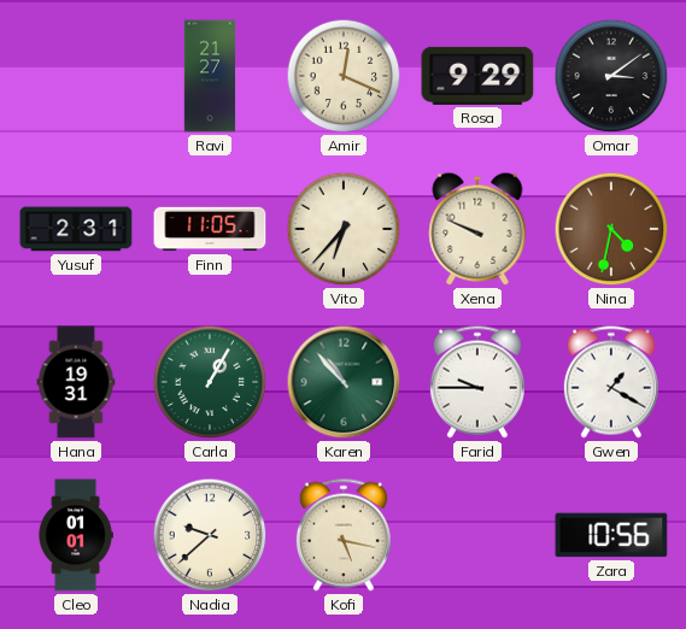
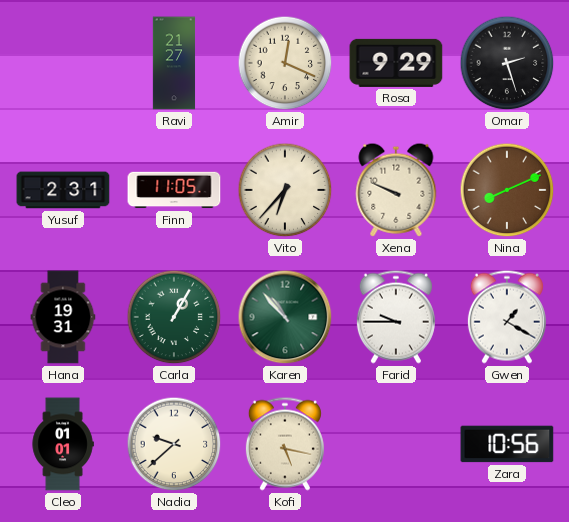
Omar: 3:09 -> 2:27 (507, 63)
Nina: 4:32 -> 8:11 (507, 190)
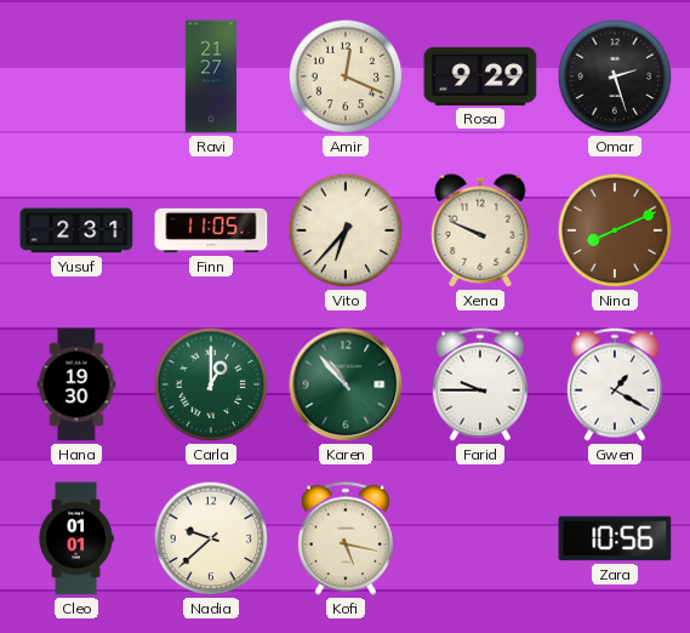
Hana: 19:31 -> 19:30 (76, 384)
Carla: 1:05 -> 1:00 (211, 384)
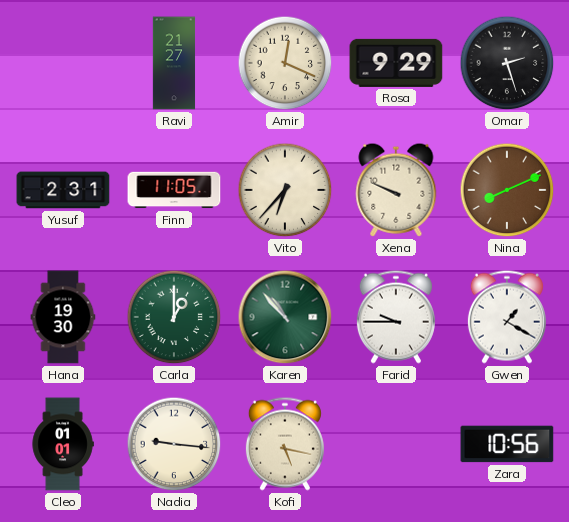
Nadia: 9:38 -> 9:16 (174, 444)
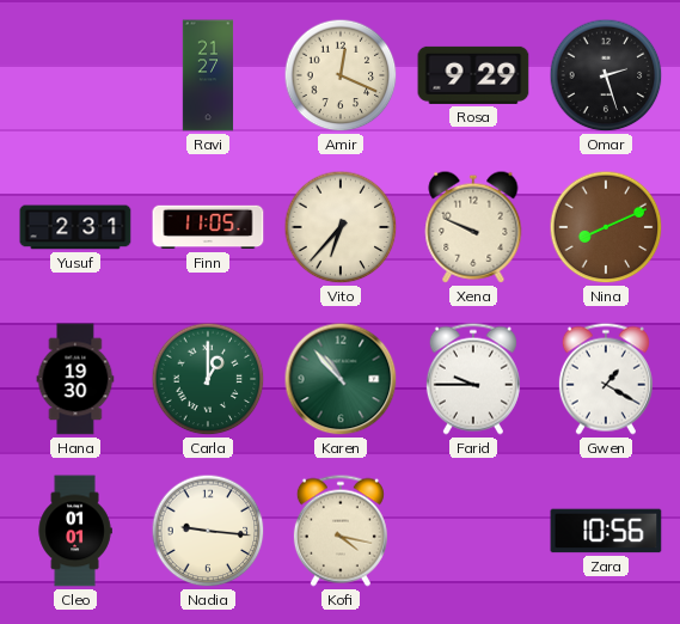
Kofi: 5:17 -> 4:17 (341, 531)
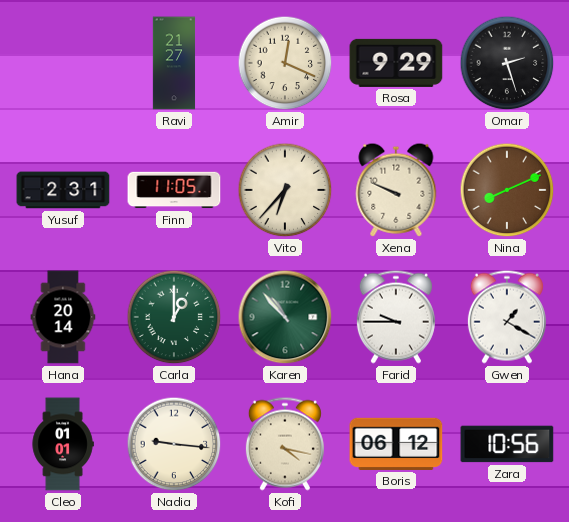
Hana: 19:30 -> 20:14 (63, 317)
Boris: none -> 06:12 (396, 444)
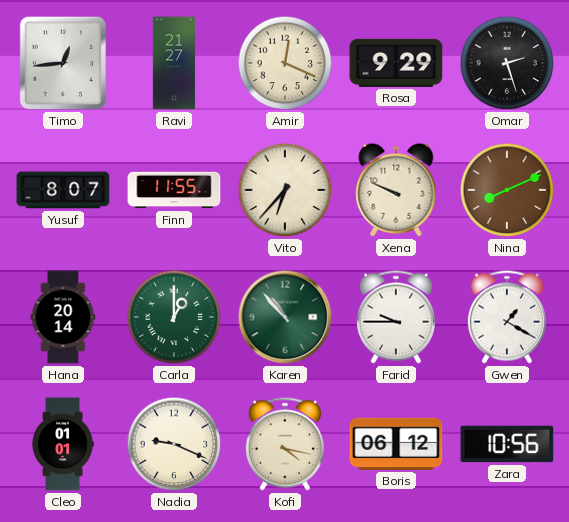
Timo: none -> 12:44 (62, 63)
Yusuf: 2:31 -> 8:07 (63, 190)
Finn: 11:05 -> 11:55 (174, 190)
Nadia: 9:16 -> 9:19 (174, 444)
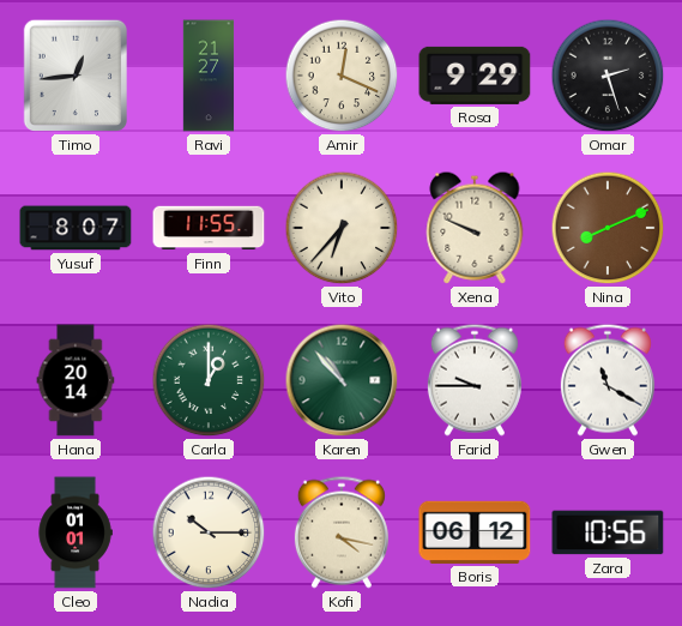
Gwen: 1:20 -> 11:20 (608, 380)
Nadia: 9:19 -> 10:15 (209, 532)
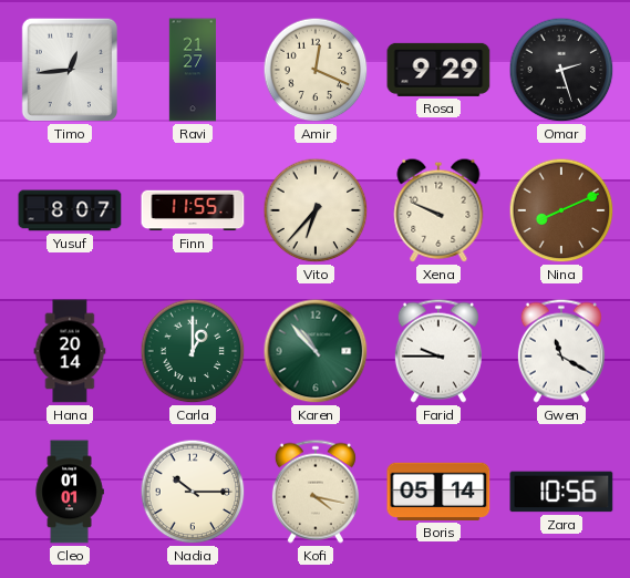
Boris: 06:12 -> 05:14 (438, 492)
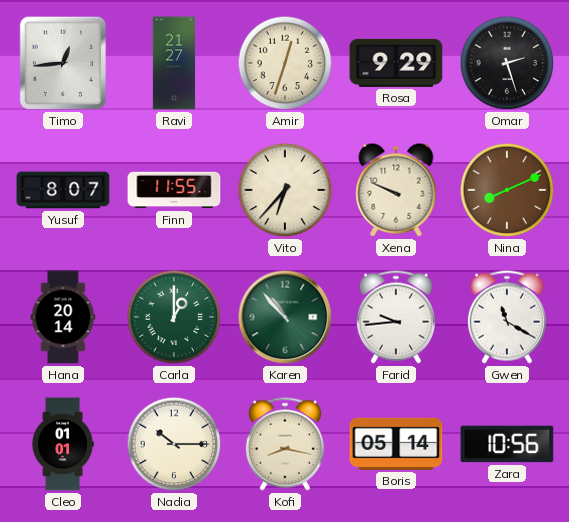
Amir: 12:19 -> 12:33 (285, 63)
Farid: 9:45 -> 9:44 (396, 317)
Kofi: 4:17 -> 8:17 (285, 444)
